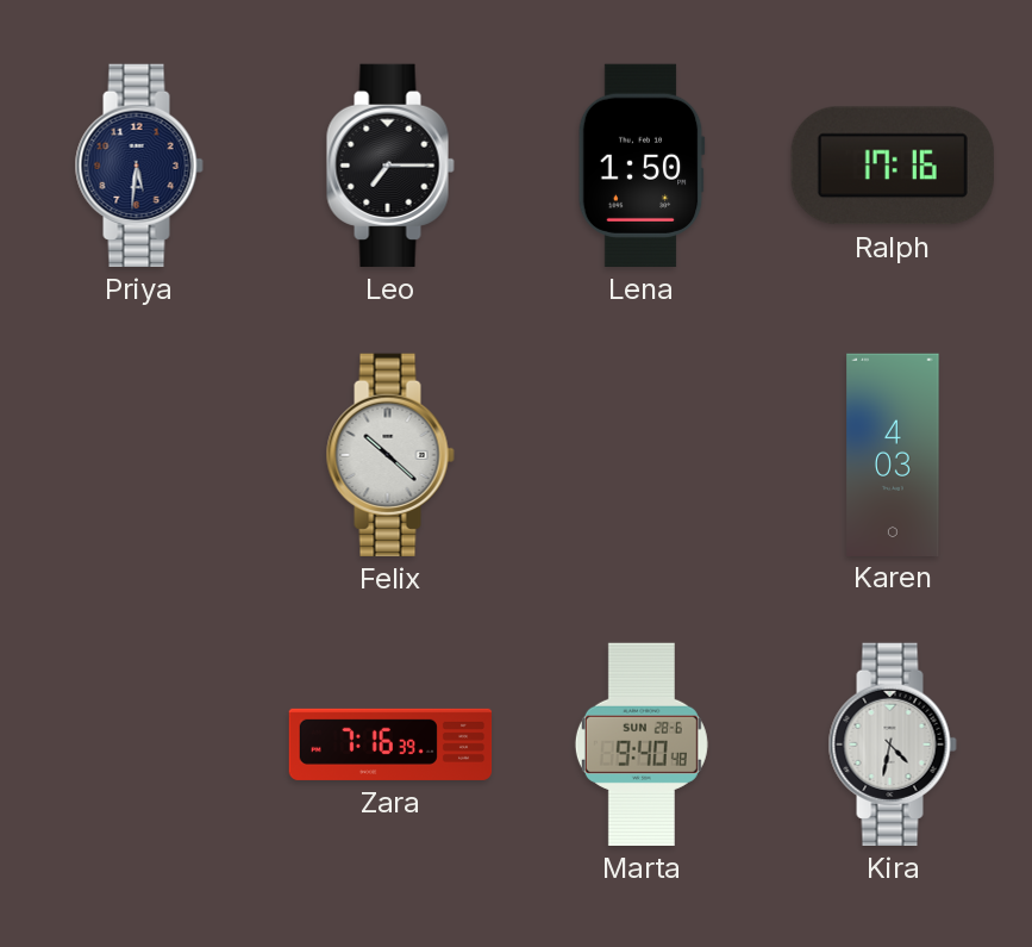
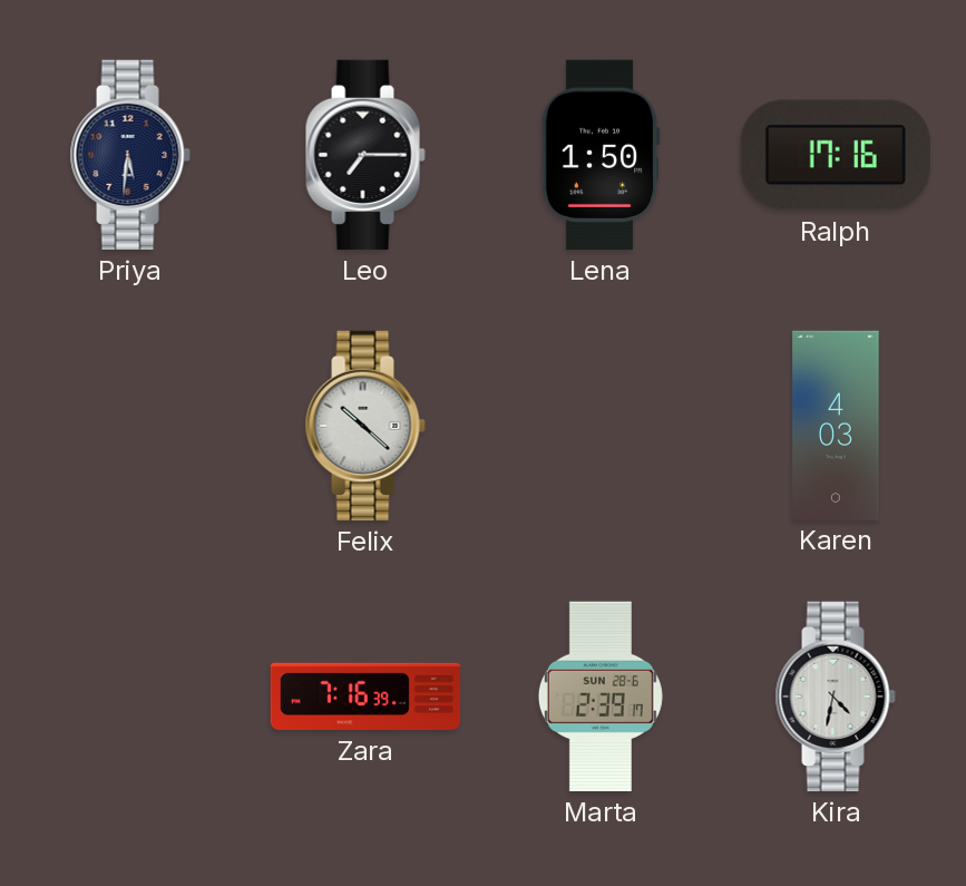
Marta: 9:40 -> 2:39 (601, 697)
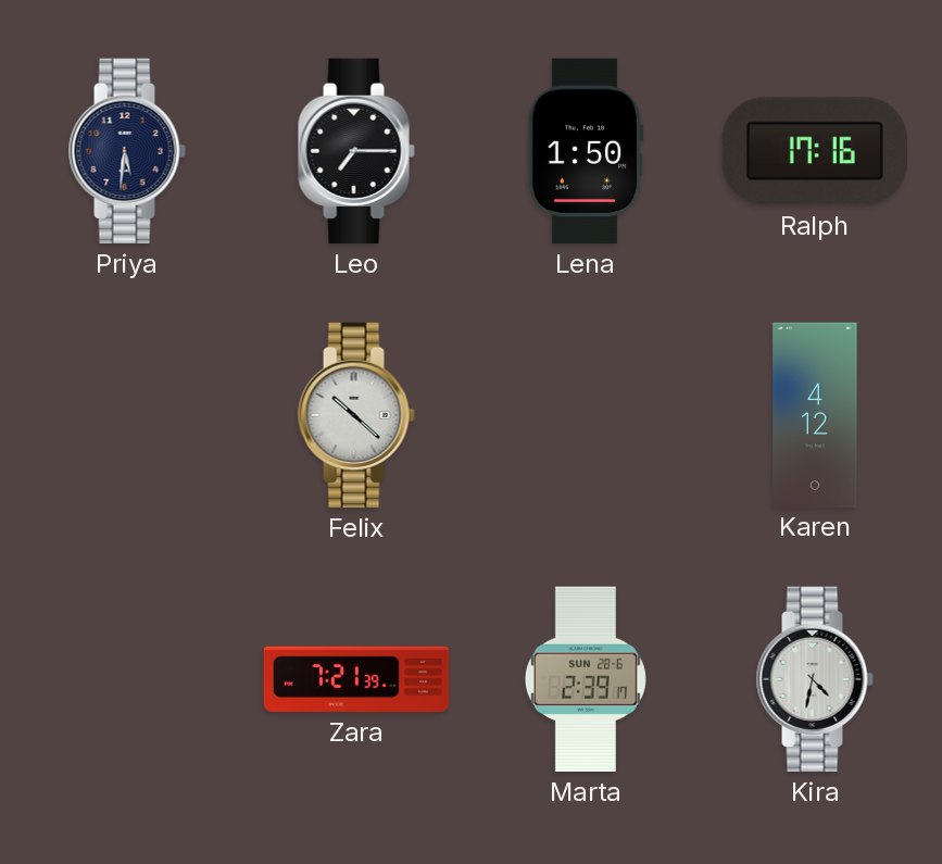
Karen: 4:03 -> 4:12 (815, 414)
Zara: 7:16 -> 7:21 (356, 679)
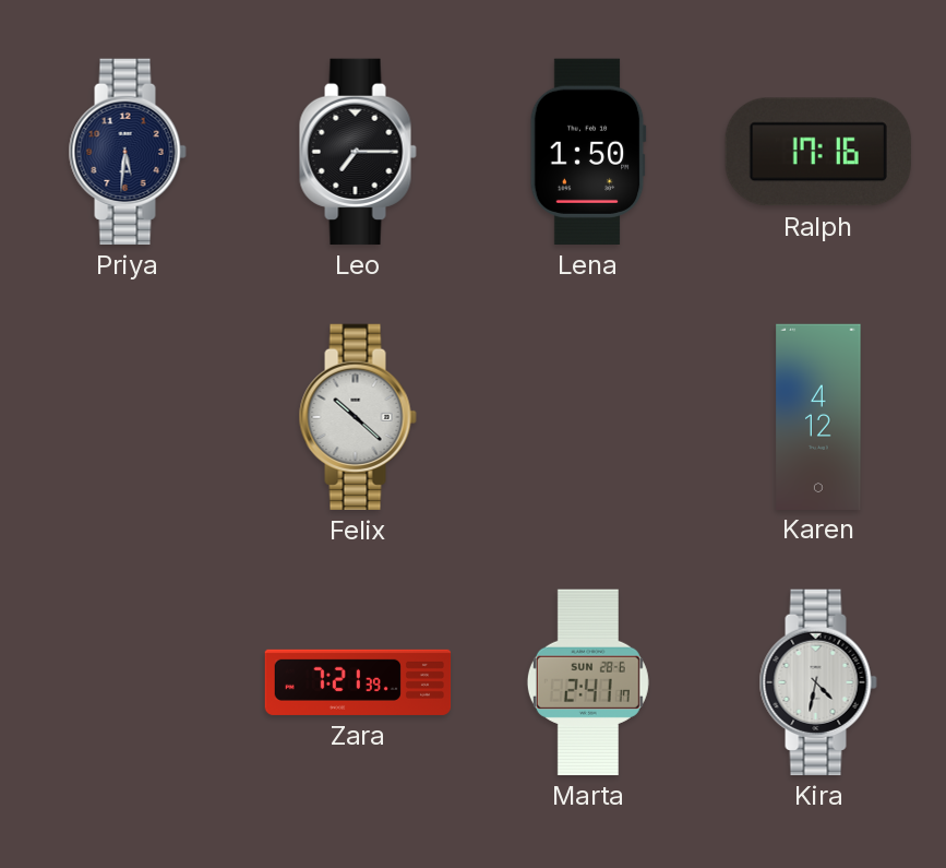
Marta: 2:39 -> 2:41 (588, 682)
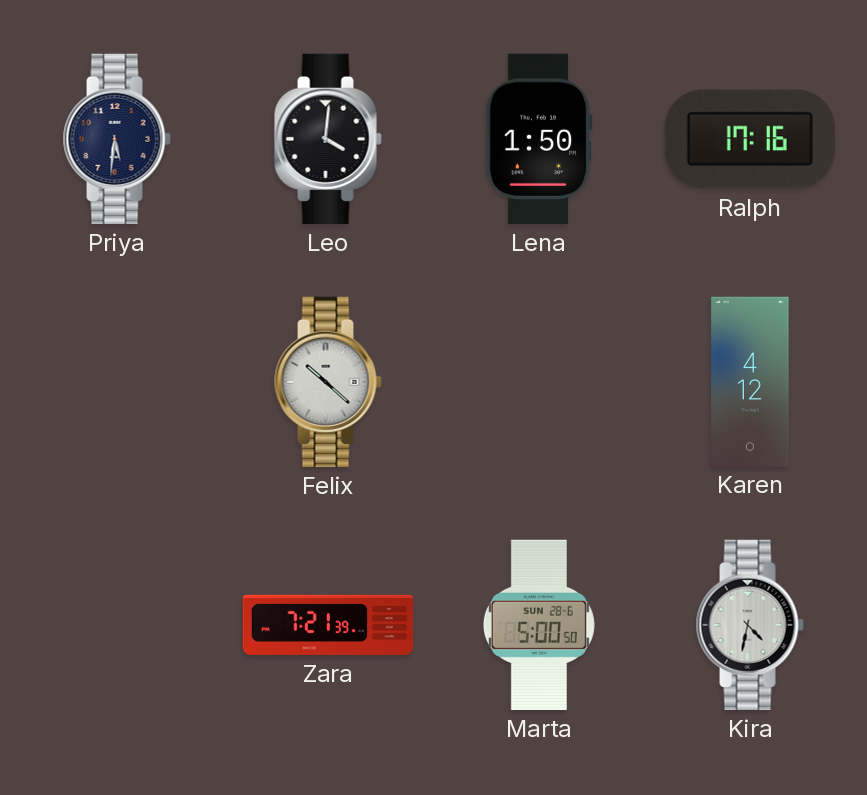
Leo: 7:15 -> 4:01 (328, 139)
Marta: 2:41 -> 5:00 (539, 625)
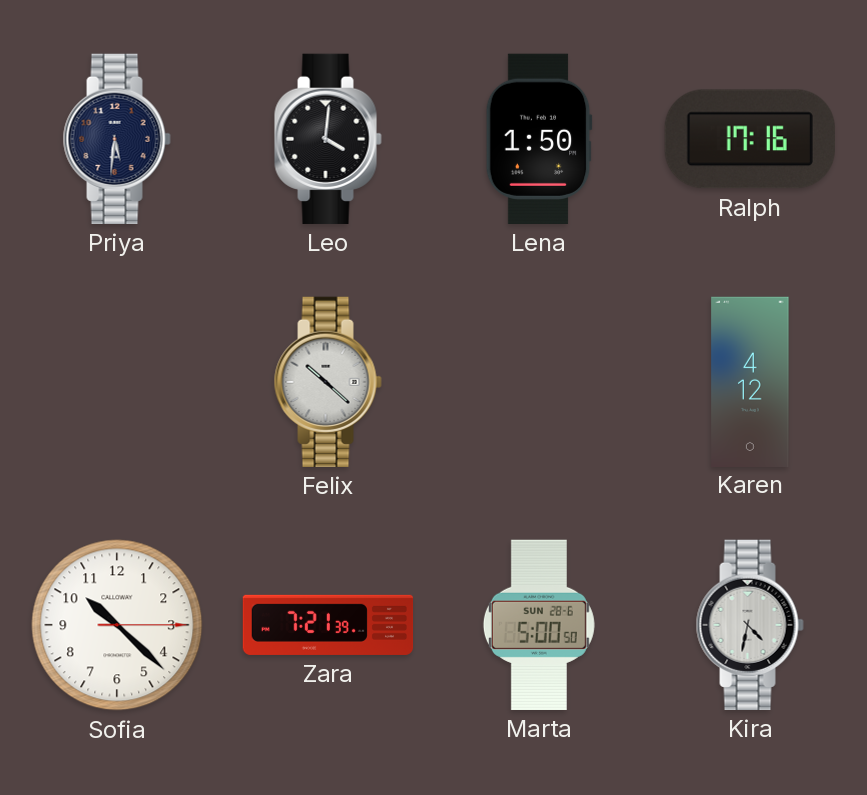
Sofia: none -> 10:22 (117, 625)
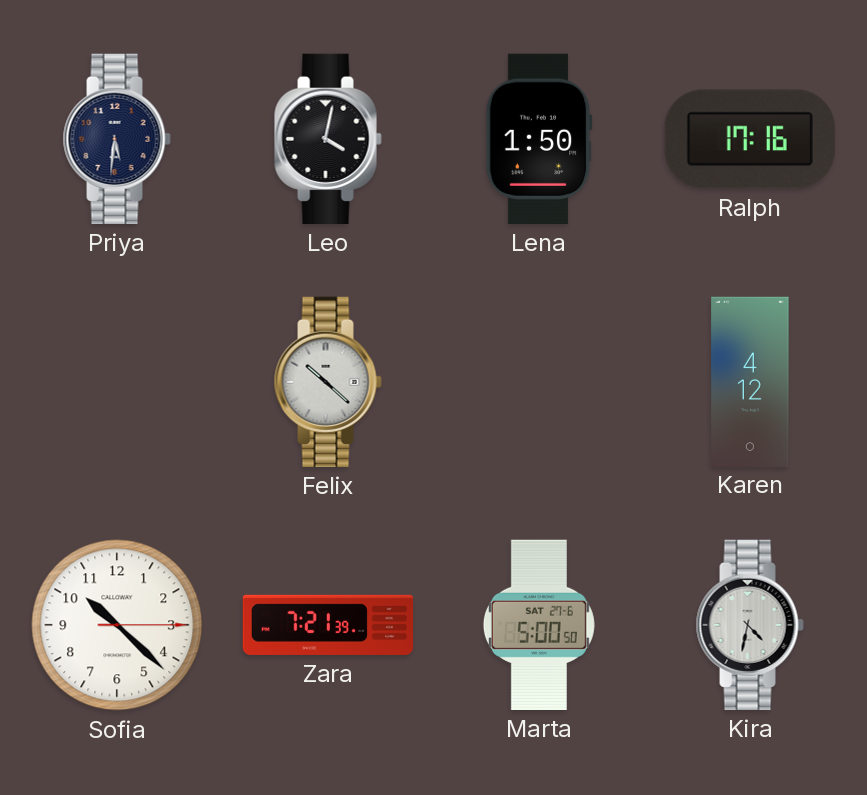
Leo: 4:01 -> 4:02 (328, 139)
Marta date: SUN 28-6 -> SAT 27-6 (539, 625)
